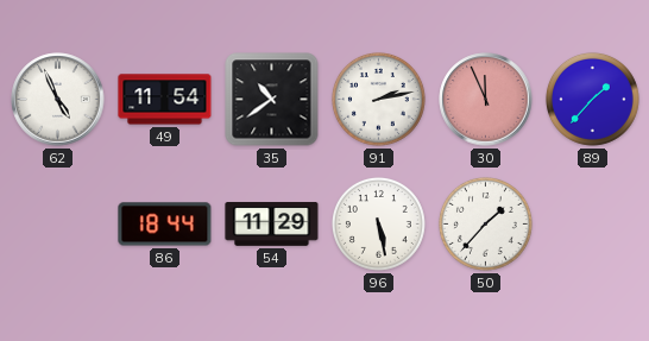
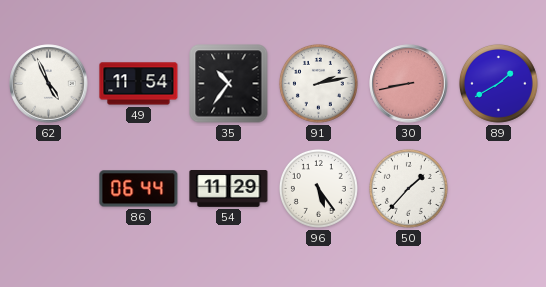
35: 10:39 -> 10:36 (229, 84)
30: 11:56 -> 8:43 (409, 84)
89: 1:37 -> 1:40 (498, 83)
86: 18:44 -> 06:44 (139, 189)
96: 5:28 -> 5:24 (318, 188)
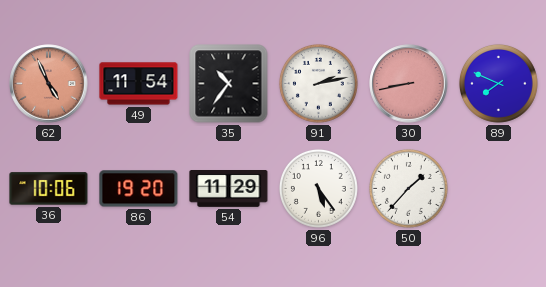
62 dial: white -> salmon (49, 84)
89: 1:40 -> 7:49 (498, 83)
36: none -> 10:06 (49, 189)
86: 06:44 -> 19:20 (139, 189)
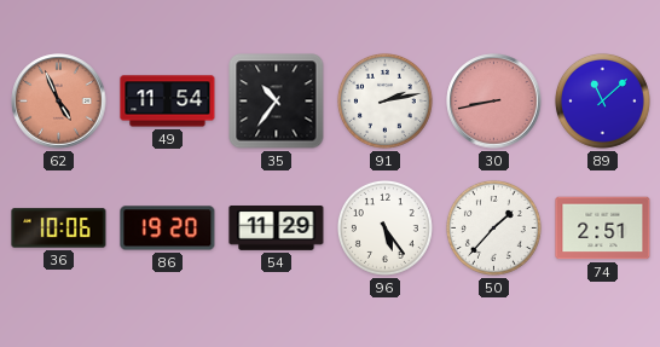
89: 7:49 -> 11:08 (602, 100)
74: none -> 2:51 (603, 229)
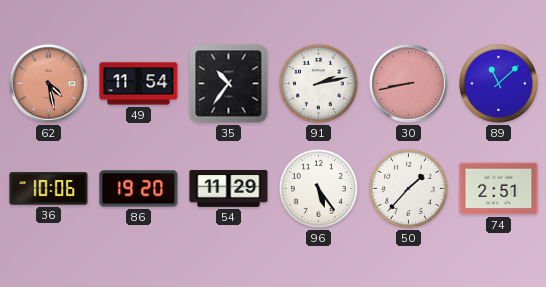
62: 4:56 -> 4:28 (49, 84)
